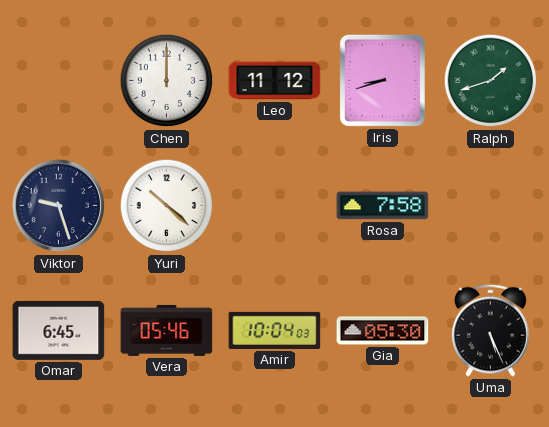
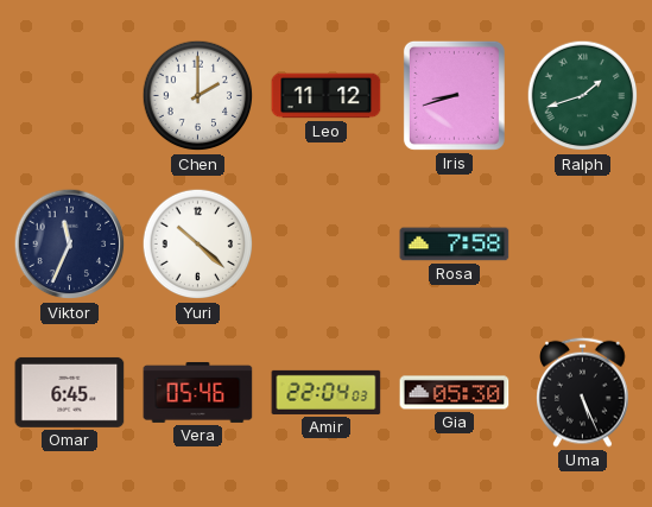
Chen: 12:00 -> 2:00 (198, 96)
Viktor: 9:27 -> 11:34 (70, 245)
Amir: 10:04 -> 22:04 (327, 392)
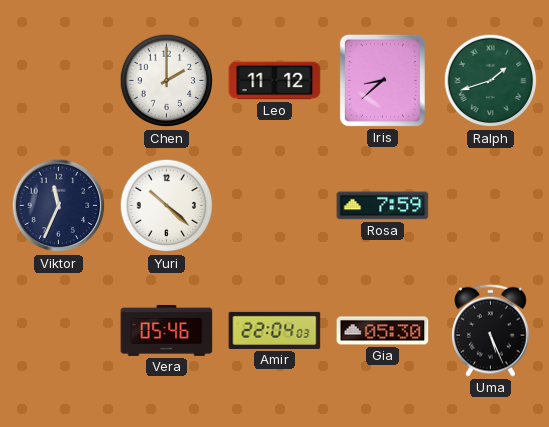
Iris: 8:42 -> 8:38 (382, 80)
Rosa: 7:58 -> 7:59 (383, 206)
Omar: 6:45 -> none (70, 392)
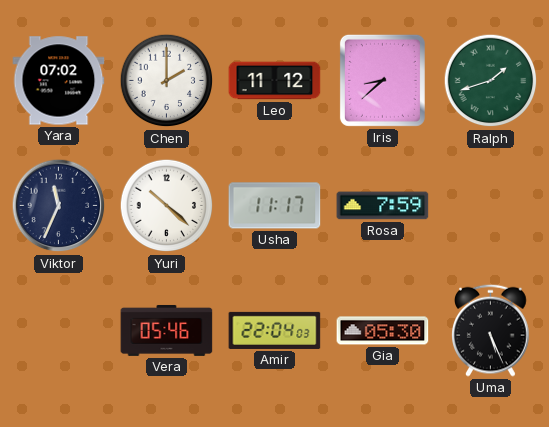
Yara: none -> 07:02 (59, 81)
Usha: none -> 11:17 (275, 206)
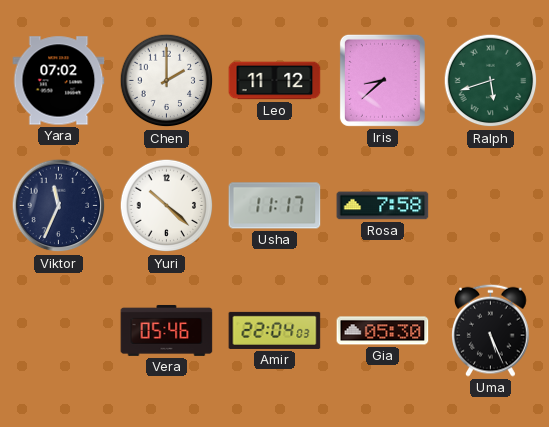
Ralph: 1:42 -> 5:42 (491, 81)
Rosa: 7:59 -> 7:58 (383, 206)
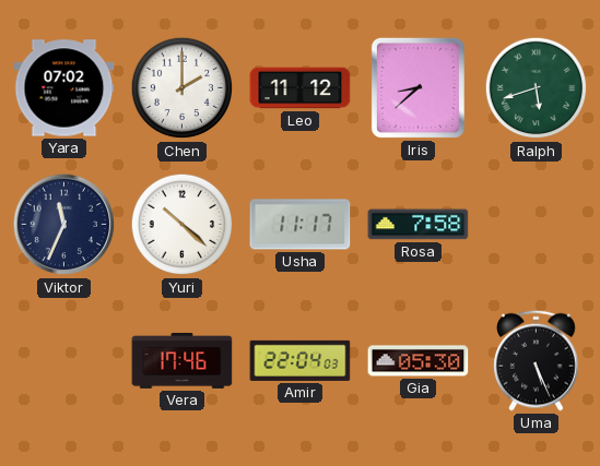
Vera: 05:46 -> 17:46 (183, 360)
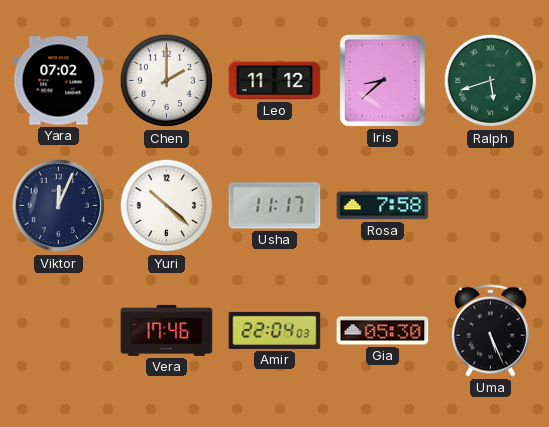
Viktor: 11:34 -> 12:04 (59, 206)
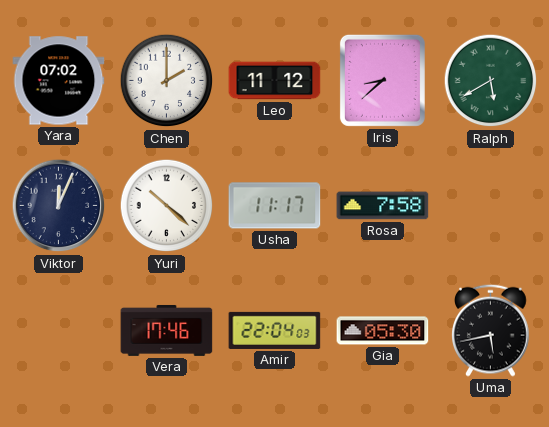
Ralph: 5:42 -> 5:40 (491, 81)
Uma: 5:26 -> 5:43 (491, 330)
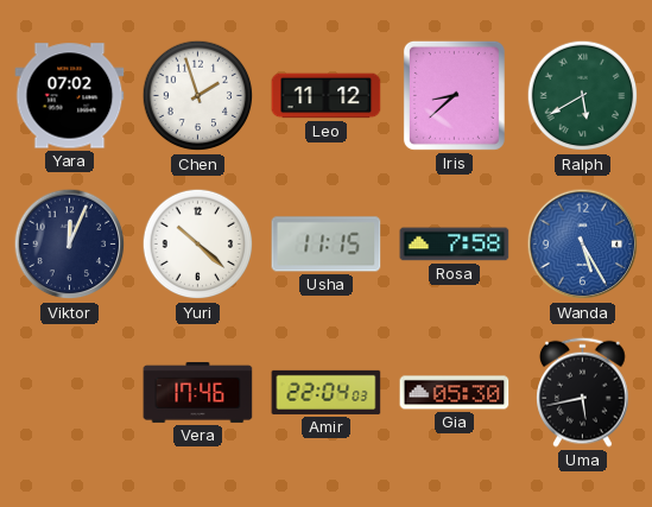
Chen: 2:00 -> 1:57 (198, 96)
Usha: 11:17 -> 11:15 (327, 245)
Wanda: none -> 5:25 (583, 245)
